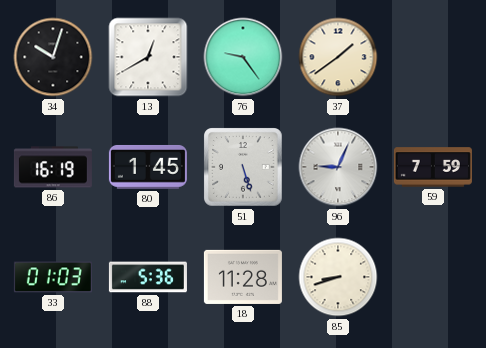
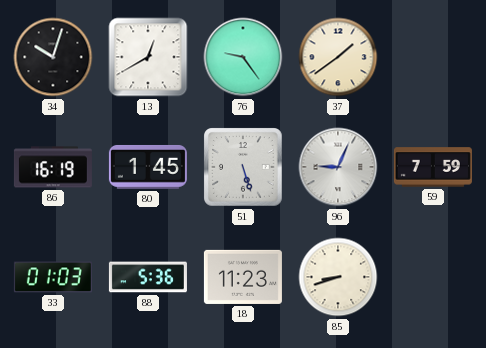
18: 11:28 -> 11:23 (243, 277)
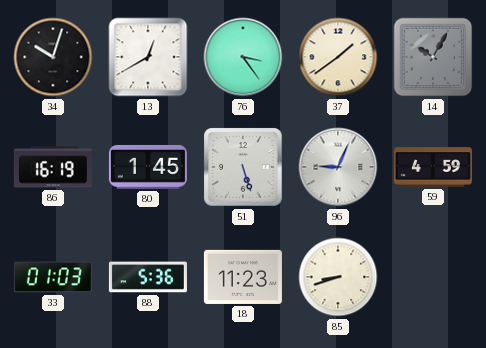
76: 9:24 -> 3:24 (243, 57)
14: none -> 10:05 (433, 57)
59: 7:59 -> 4:59 (433, 167)
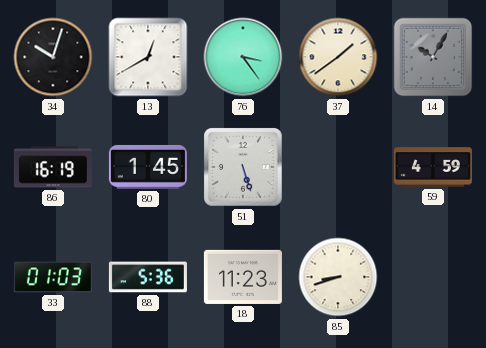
96: 9:04 -> none (338, 167)
